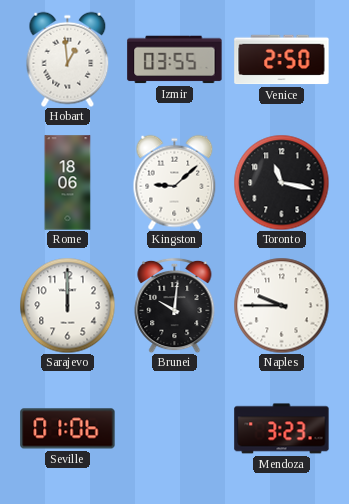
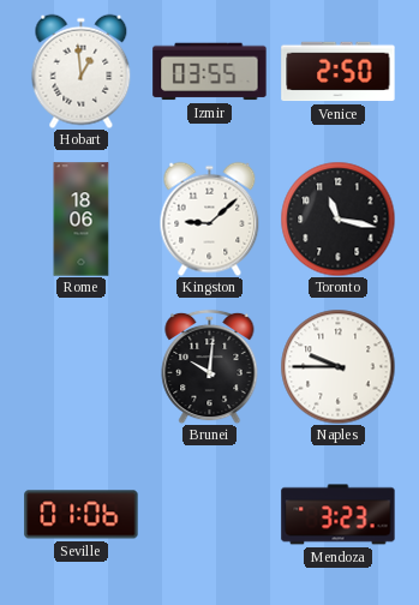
Sarajevo: 12:00 -> none (67, 305)
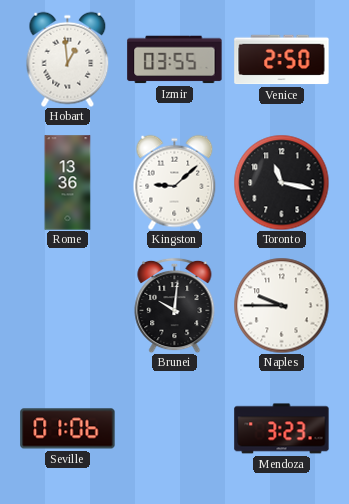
Rome: 18:06 -> 13:36 (68, 183)
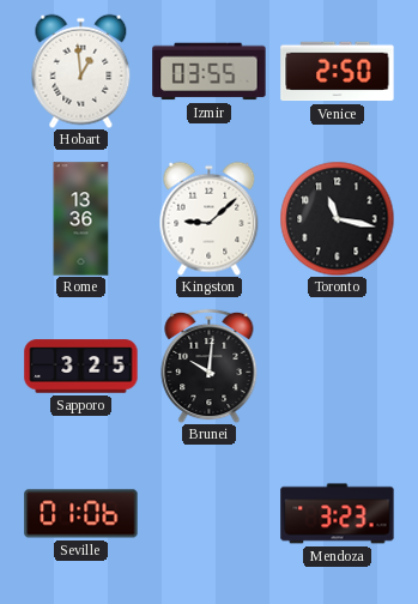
Sapporo: none -> 3:25 (81, 367)
Naples: 9:45 -> none (281, 305)
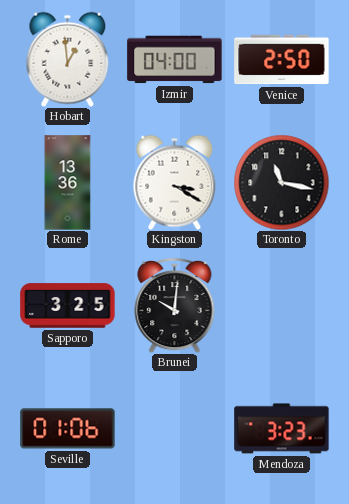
Izmir: 03:55 -> 04:00 (175, 60)
Kingston: 9:08 -> 3:20 (175, 182)
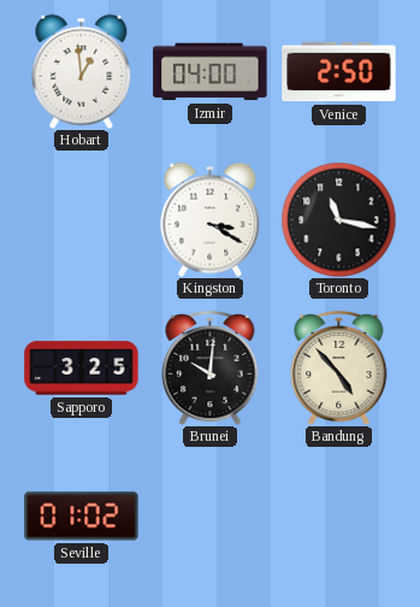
Rome: 13:36 -> none (68, 183)
Bandung: none -> 4:53 (339, 367)
Seville: 01:06 -> 01:02 (82, 517)
Mendoza: 3:23 -> none (282, 429)
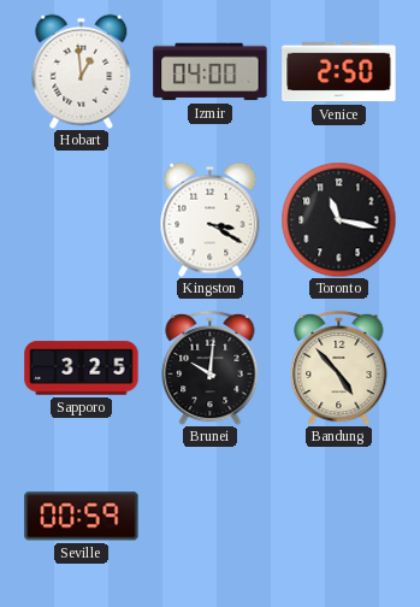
Seville: 01:02 -> 00:59 (82, 517)
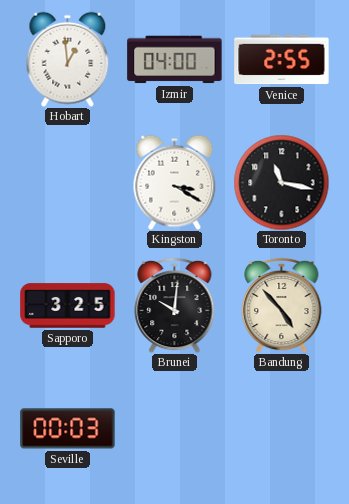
Venice: 2:50 -> 2:55 (282, 60)
Seville: 00:59 -> 00:03 (68, 429)
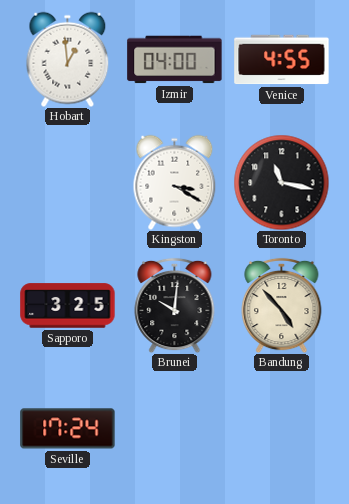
Venice: 2:55 -> 4:55 (282, 60)
Seville: 00:03 -> 17:24 (68, 429)
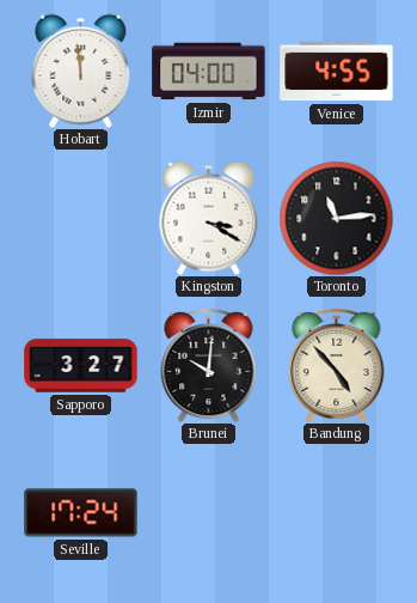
Hobart: 12:59 -> 11:59 (81, 71)
Toronto: 11:17 -> 11:14 (336, 218)
Sapporo: 3:25 -> 3:27 (81, 366)
